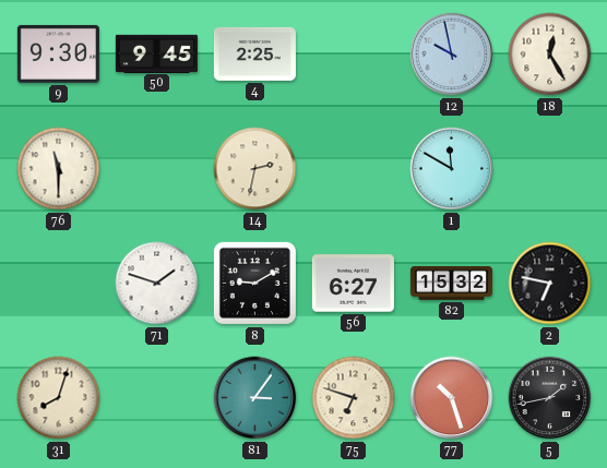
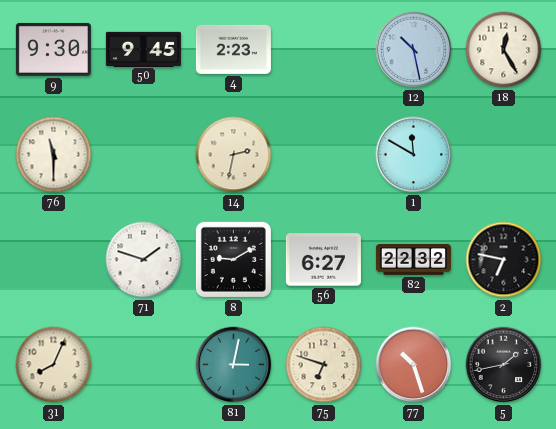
4: 2:25 -> 2:23 (233, 49)
12: 9:58 -> 10:28 (414, 50)
82: 15:32 -> 22:32 (413, 260)
31: 8:03 -> 8:04 (54, 365)
81: 3:06 -> 3:02 (234, 365)
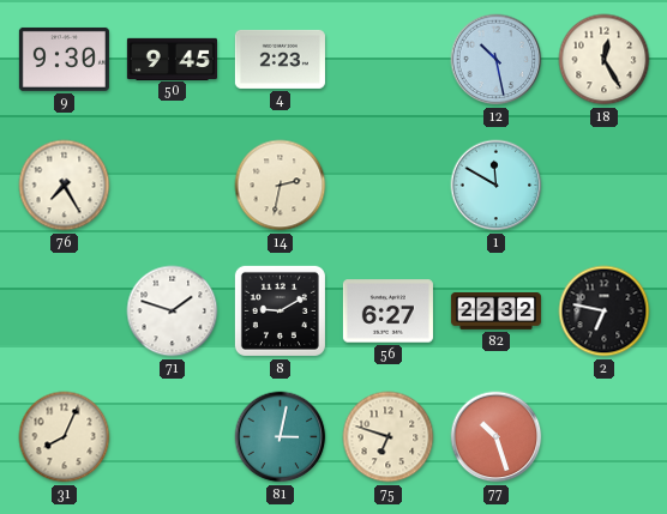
76: 11:30 -> 7:25 (65, 186)
5: 1:43 -> none (504, 365)
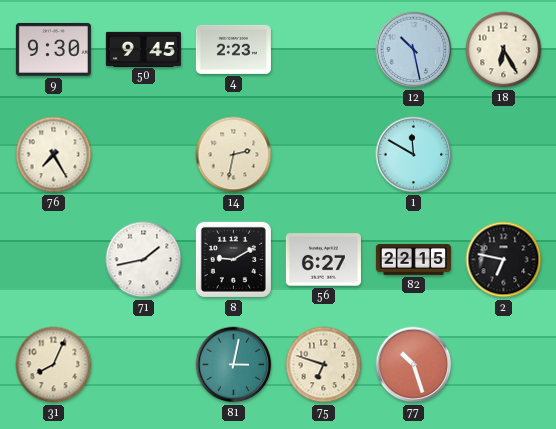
18: 12:25 -> 6:25 (504, 50)
71: 1:48 -> 1:43 (144, 260)
82: 22:32 -> 22:15 (413, 260)
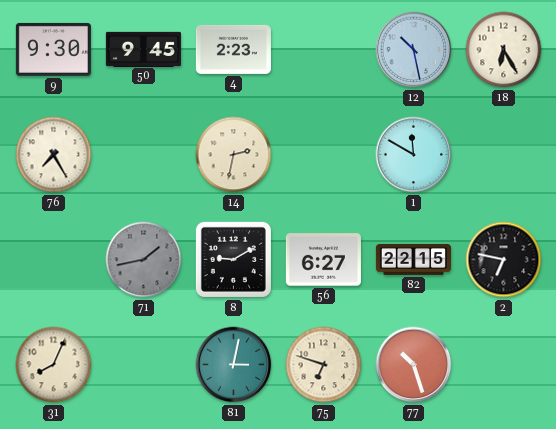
71 dial: white -> grey (144, 260)
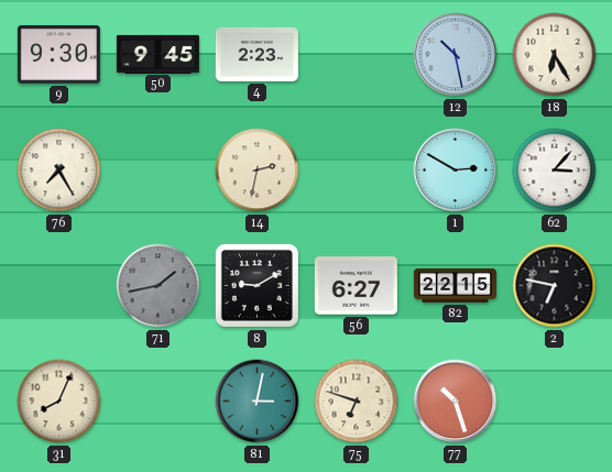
1: 11:50 -> 2:50 (456, 171)
62: none -> 3:07 (555, 171)
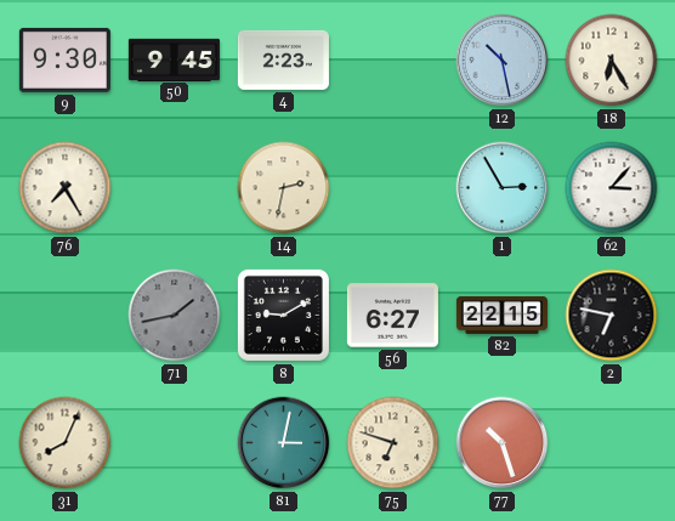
1: 2:50 -> 2:55 (503, 188)
